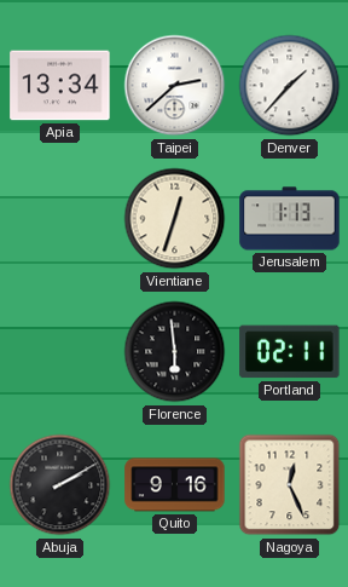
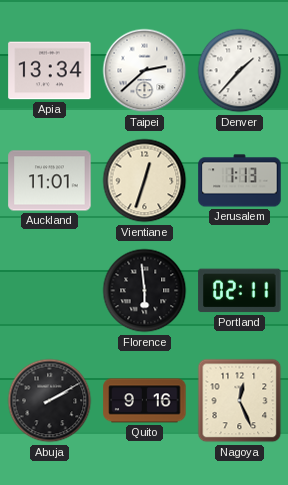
Auckland: none -> 11:01 (50, 181)
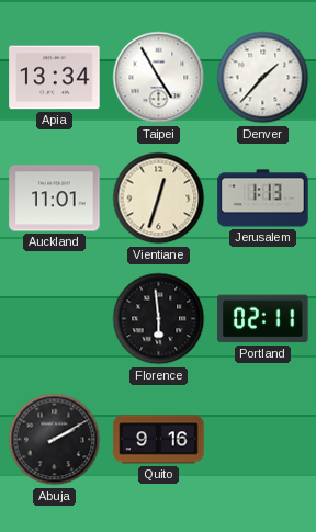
Taipei: 2:38 -> 4:55 (159, 78)
Nagoya: 12:26 -> none (240, 401)
